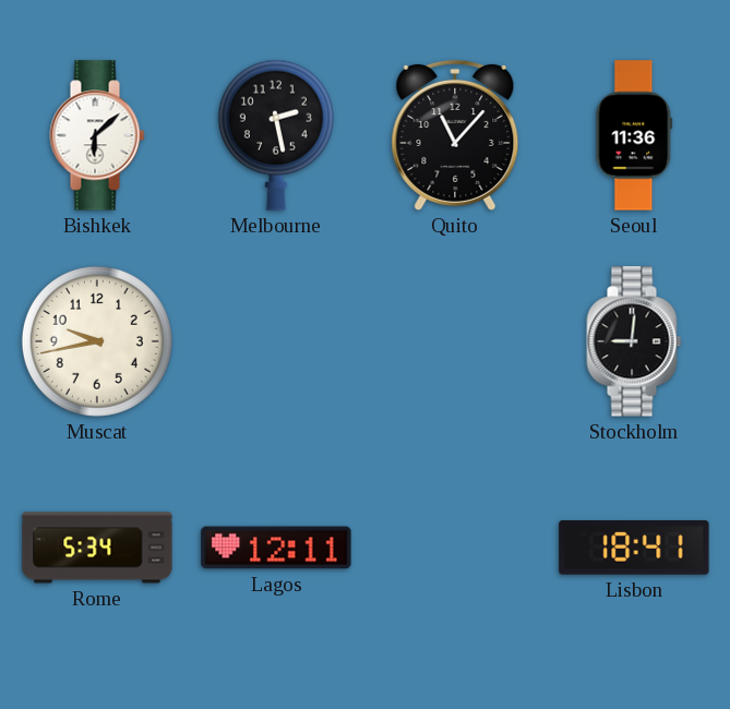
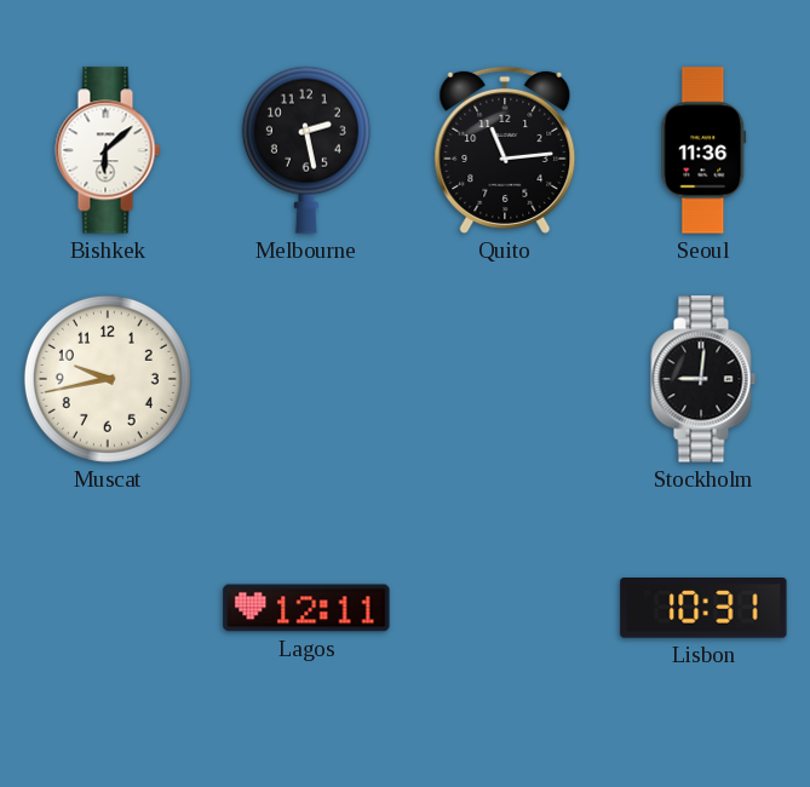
Quito: 11:07 -> 11:14 (505, 150)
Rome: 5:34 -> none (97, 548)
Lisbon: 18:41 -> 10:31 (703, 608)
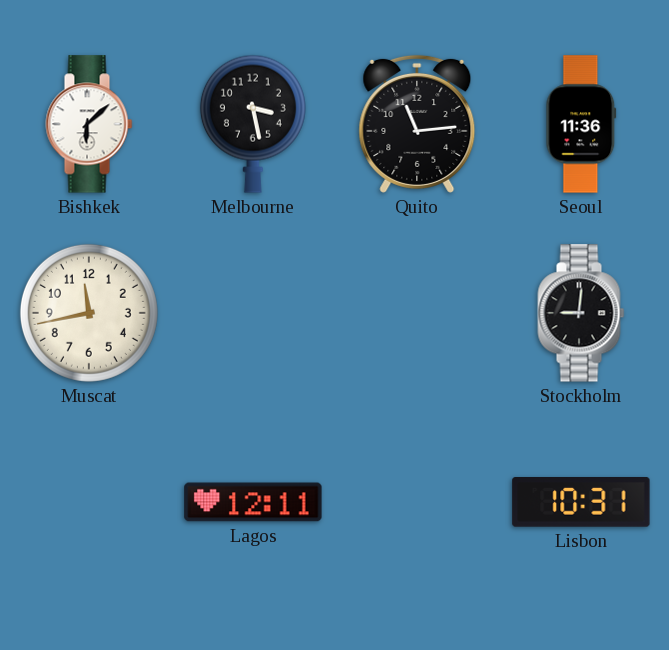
Melbourne: 2:28 -> 3:28 (253, 124)
Muscat: 9:43 -> 11:43 (89, 313)
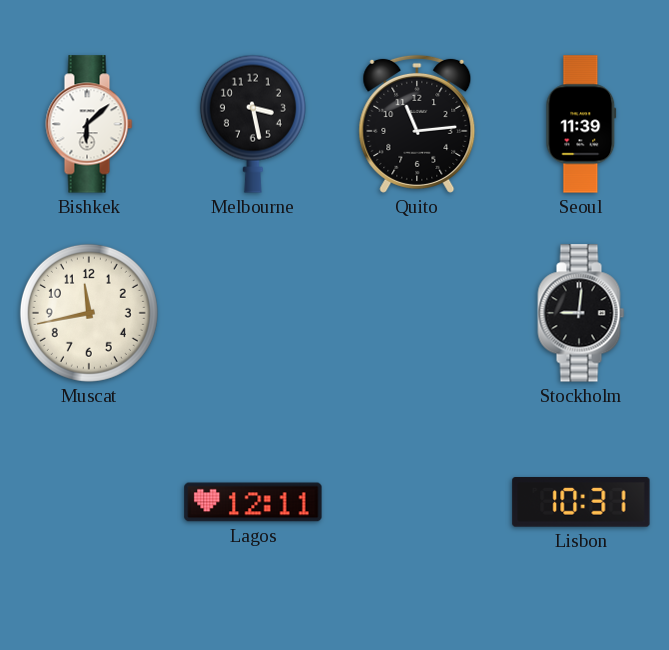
Seoul: 11:36 -> 11:39 (581, 124)
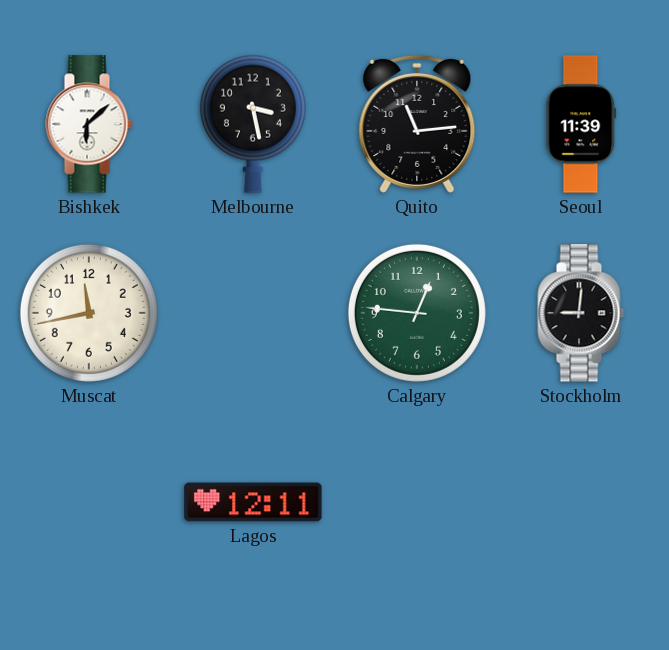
Calgary: none -> 12:46 (417, 313)
Lisbon: 10:31 -> none (581, 502)
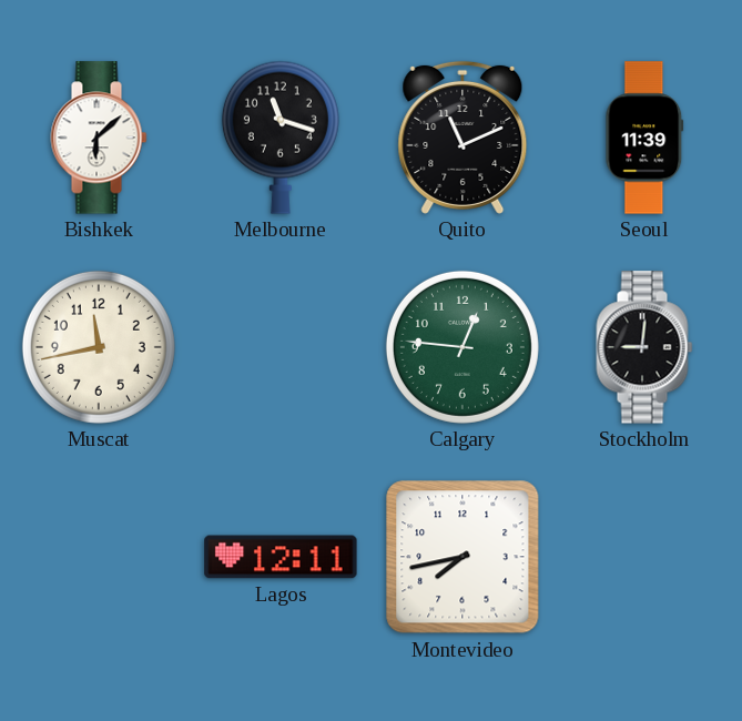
Melbourne: 3:28 -> 11:18 (281, 138)
Quito: 11:14 -> 11:11 (463, 138)
Montevideo: none -> 7:43 (463, 557)
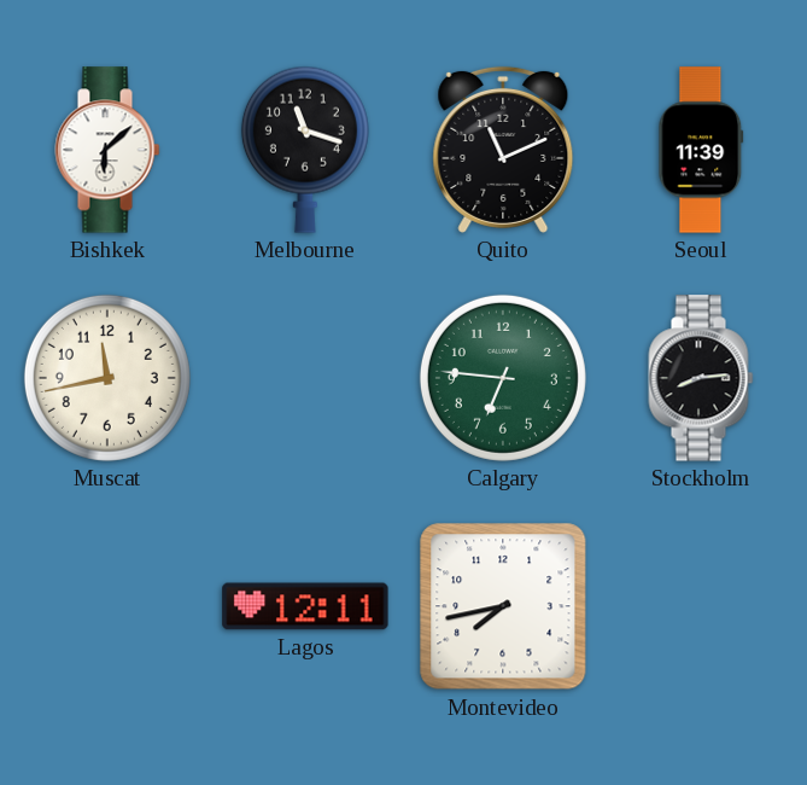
Calgary: 12:46 -> 6:46 (503, 378)
Stockholm: 9:01 -> 8:14 (701, 378)
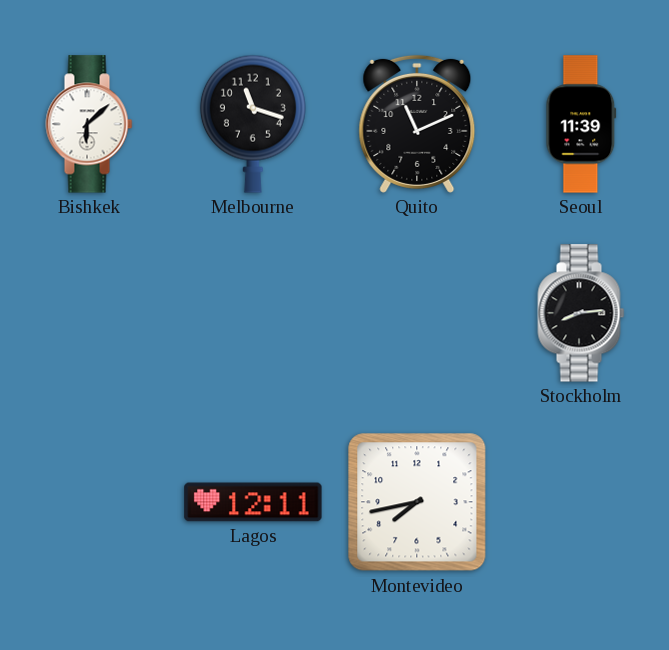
Muscat: 11:43 -> none (107, 378)
Calgary: 6:46 -> none (503, 378)
